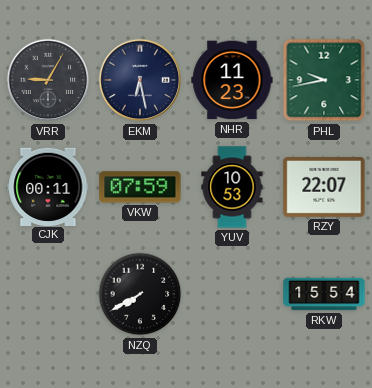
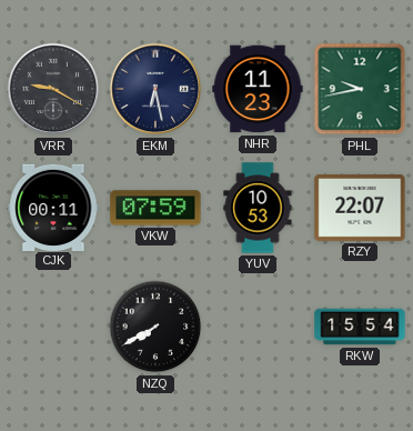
VRR: 9:05 -> 9:20 (53, 89)
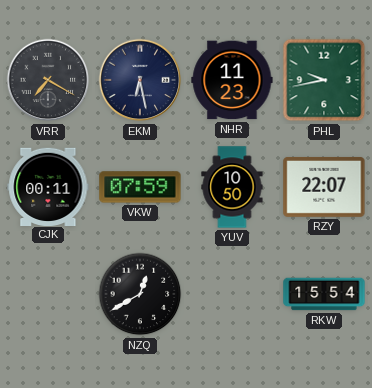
VRR: 9:20 -> 7:20 (48, 80)
YUV: 10:53 -> 10:50 (232, 187)
NZQ: 7:40 -> 12:40 (140, 294)
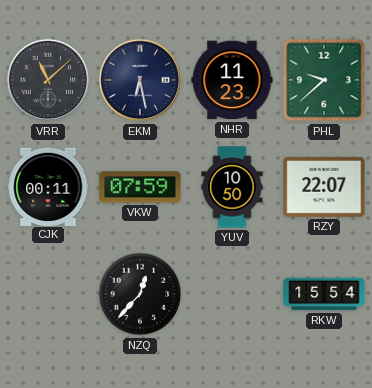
VRR: 7:20 -> 11:08 (48, 80)
PHL: 9:43 -> 9:38 (324, 80)
NZQ: 12:40 -> 12:37 (140, 294)
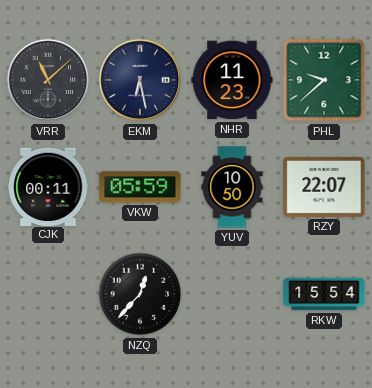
VKW: 07:59 -> 05:59 (140, 187)
